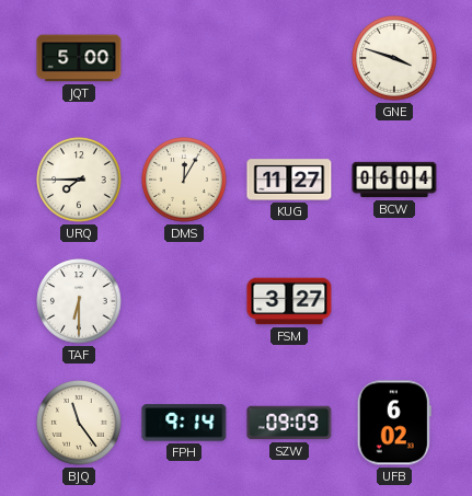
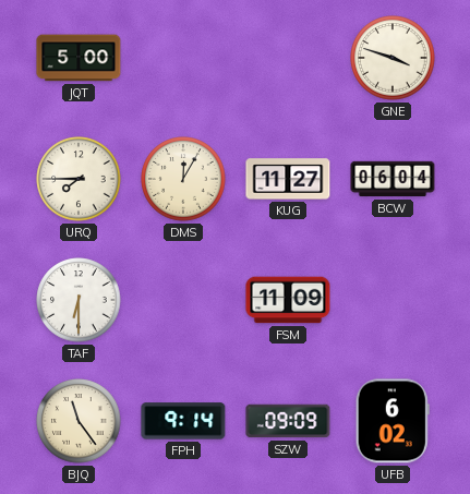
FSM: 3:27 -> 11:09 (288, 300)
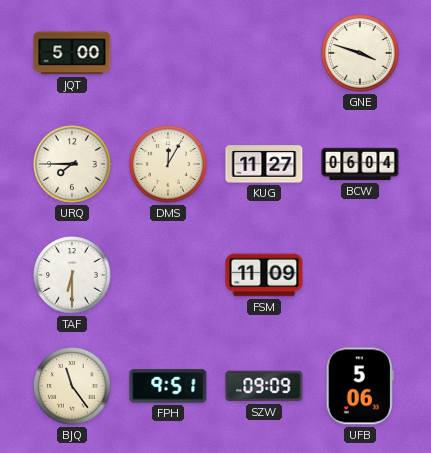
FPH: 9:14 -> 9:51 (168, 386)
UFB: 6:02 -> 5:06 (360, 386)
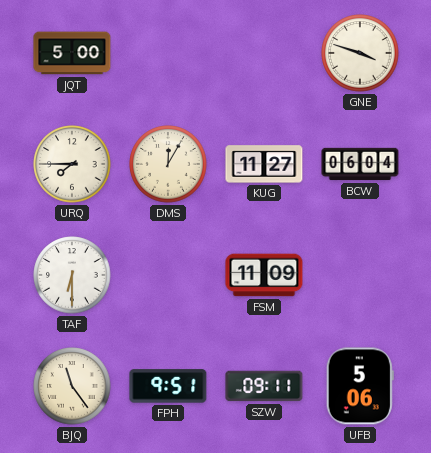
SZW: 09:09 -> 09:11 (264, 386)
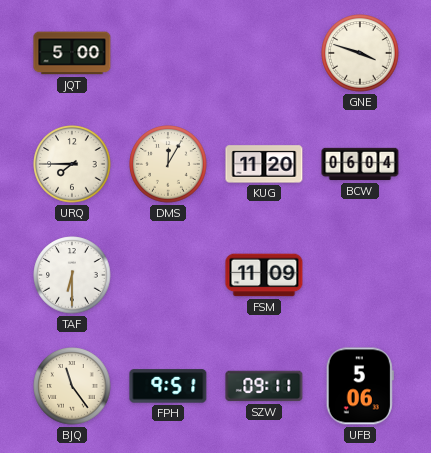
KUG: 11:27 -> 11:20 (264, 164)
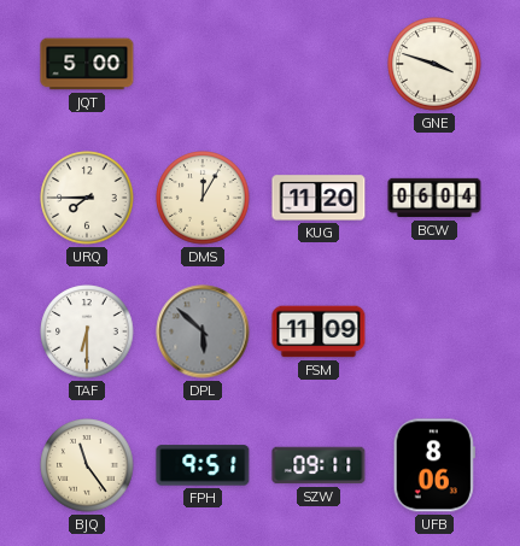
DPL: none -> 5:52 (203, 331)
UFB: 5:06 -> 8:06 (434, 465)
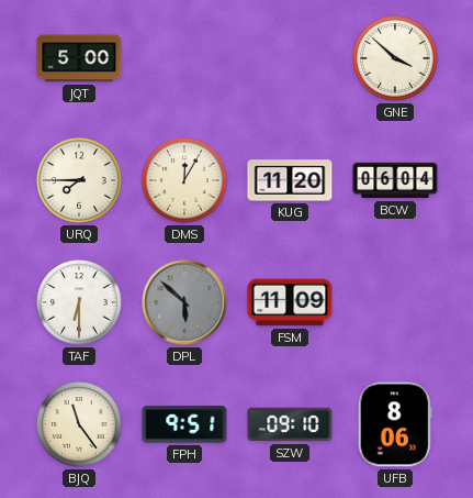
GNE: 3:48 -> 3:52 (395, 58)
SZW: 09:11 -> 09:10 (290, 424)
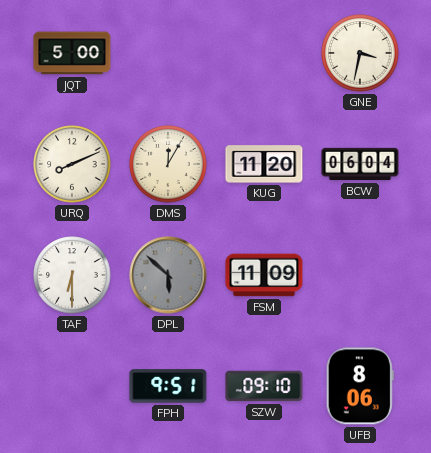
GNE: 3:52 -> 3:32 (360, 53)
URQ: 7:45 -> 8:11 (72, 164)
BJQ: 11:24 -> none (79, 424)
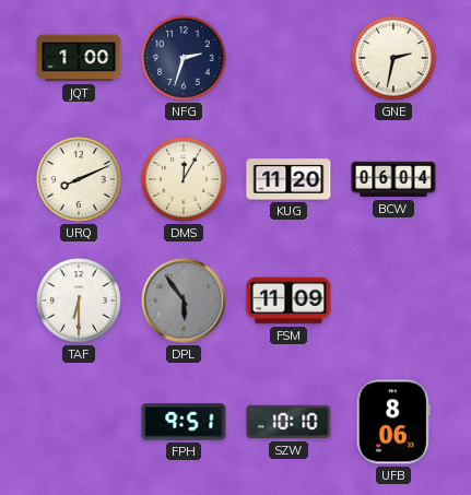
JQT: 5:00 -> 1:00 (79, 58)
NFG: none -> 2:33 (184, 58)
GNE: 3:32 -> 2:32 (393, 58)
DPL: 5:52 -> 5:54 (184, 300)
SZW: 09:10 -> 10:10 (289, 422)
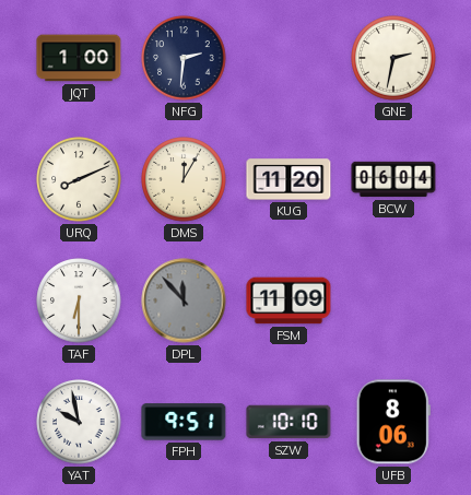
NFG: 2:33 -> 2:31 (184, 58)
DPL: 5:54 -> 11:53 (184, 300)
YAT: none -> 9:58 (79, 422)
